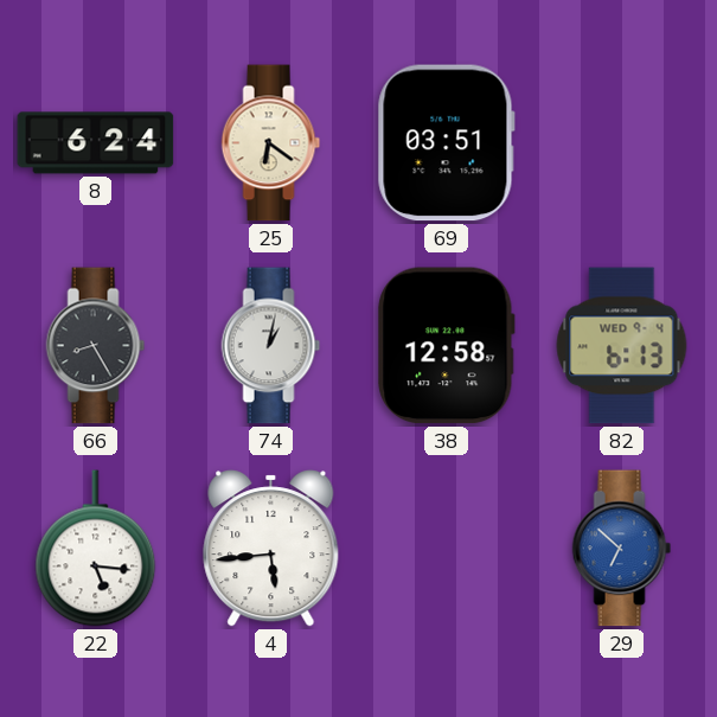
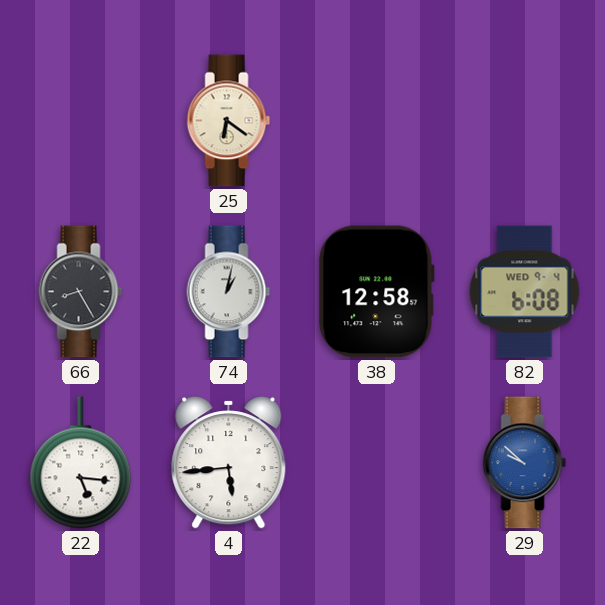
8: 6:24 -> none (96, 143)
69: 03:51 -> none (446, 143)
82: 6:13 -> 6:08 (525, 292)
29: 6:52 -> 9:52 (525, 463)
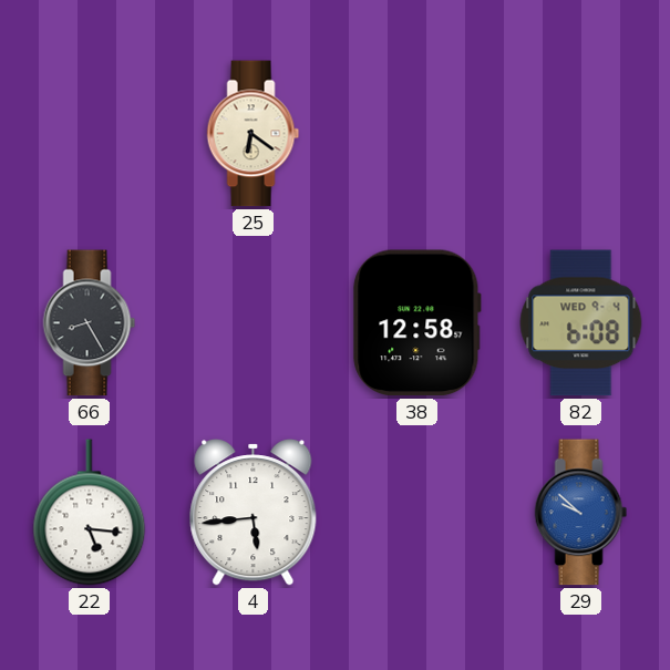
74: 1:02 -> none (229, 292)
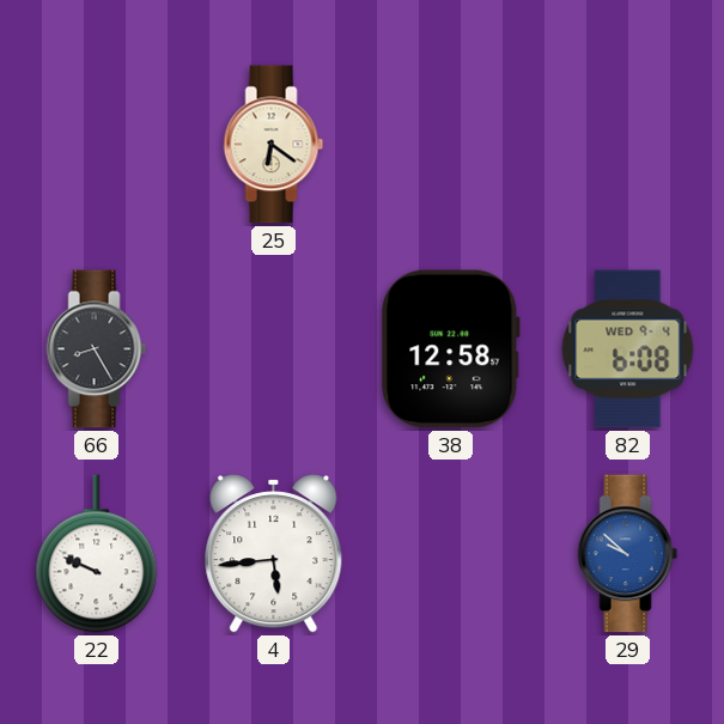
22: 5:16 -> 9:49 (97, 554)
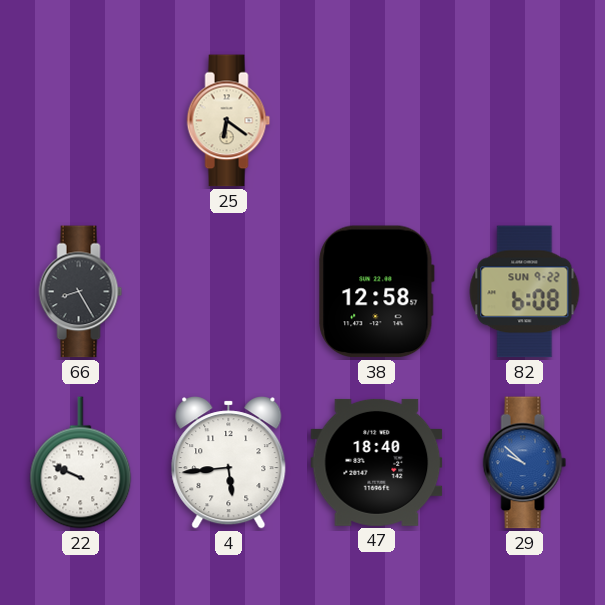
82 date: WED 9-4 -> SUN 9-22 (525, 292)
47: none -> 18:40 (377, 462)
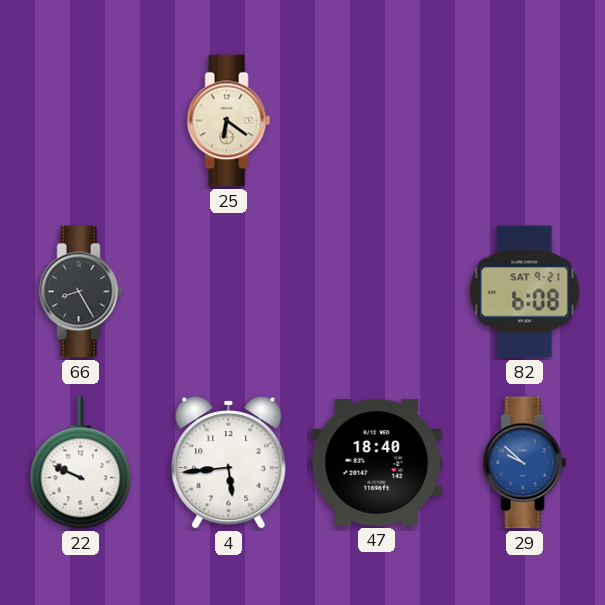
38: 12:58 -> none (377, 292)
82 date: SUN 9-22 -> SAT 9-21 (525, 292)
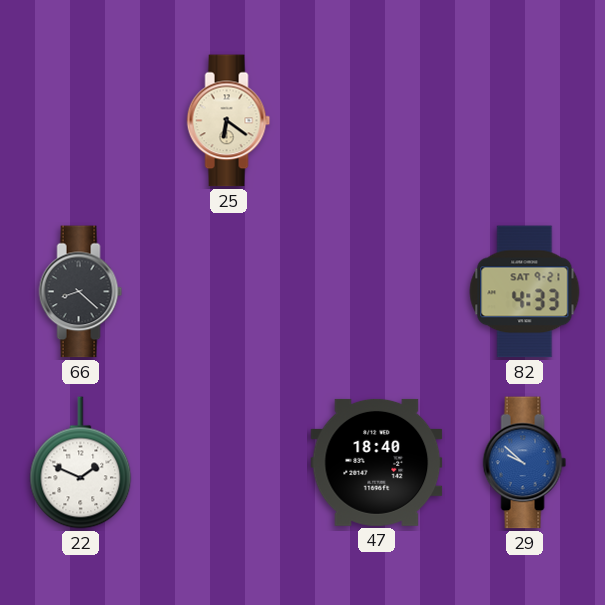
66: 8:25 -> 8:22 (81, 292)
82: 6:08 -> 4:33 (525, 292)
22: 9:49 -> 1:49 (81, 463)
4: 5:44 -> none (229, 463)
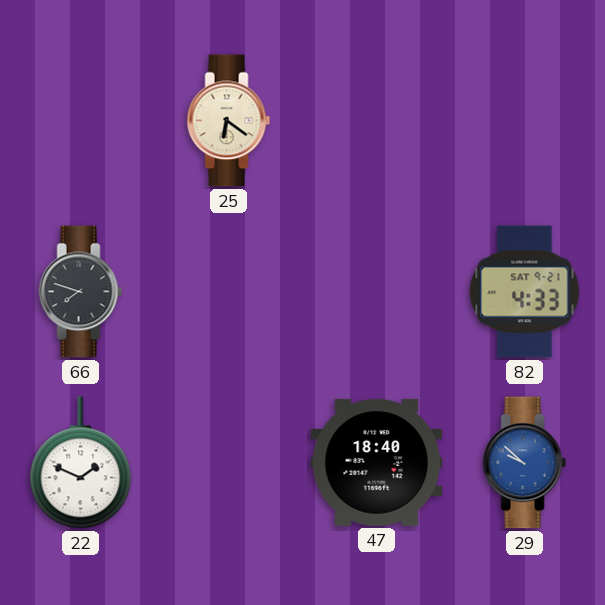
66: 8:22 -> 7:48 (81, 292)
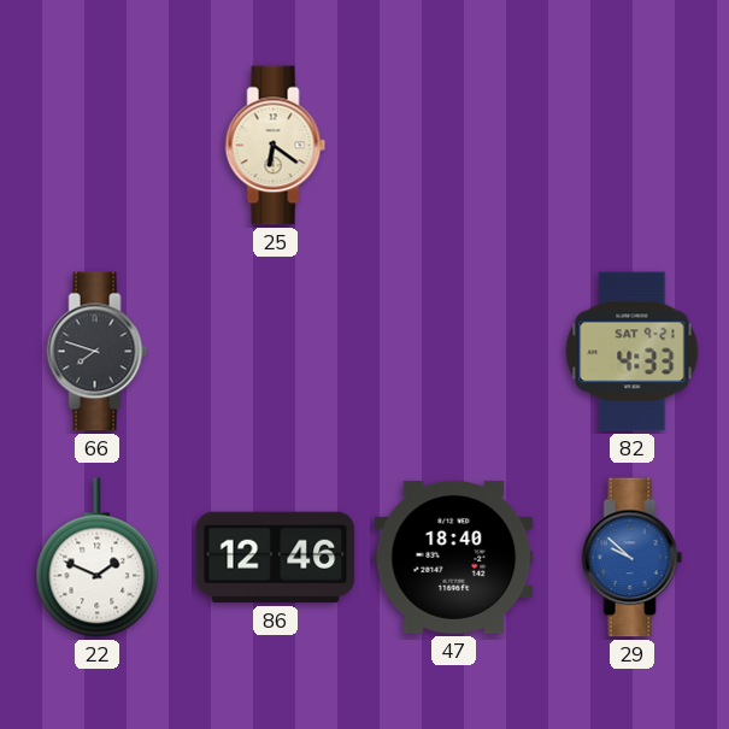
86: none -> 12:46 (276, 558)
